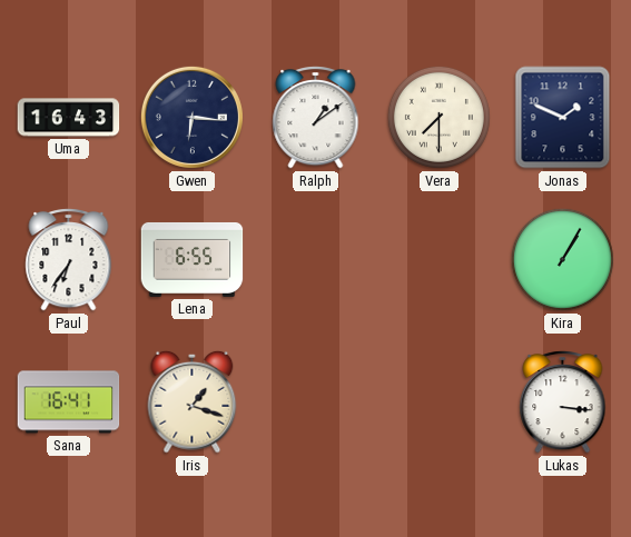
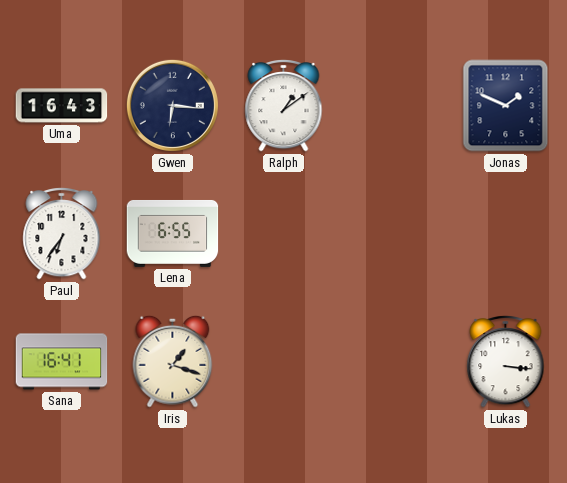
Vera: 7:30 -> none (438, 117)
Kira: 1:05 -> none (562, 259)
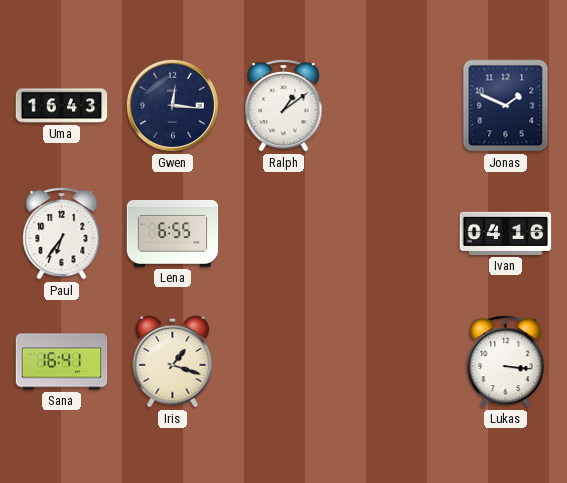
Gwen: 6:16 -> 12:16 (172, 105)
Ivan: none -> 04:16 (506, 233)
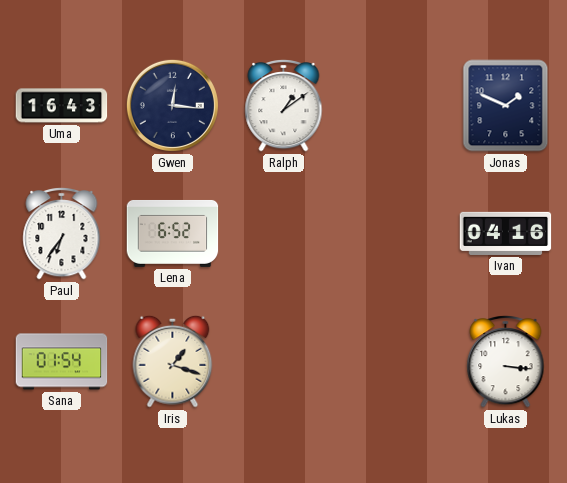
Lena: 6:55 -> 6:52 (173, 233)
Sana: 16:41 -> 01:54 (62, 362)
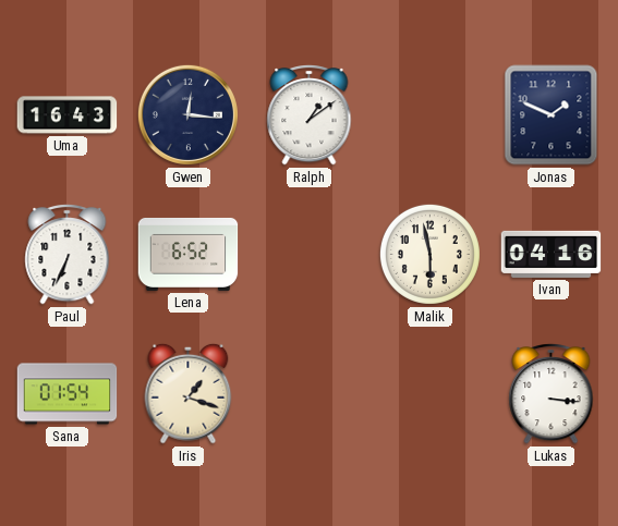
Paul: 6:36 -> 6:34 (68, 254)
Malik: none -> 5:58 (429, 254)
